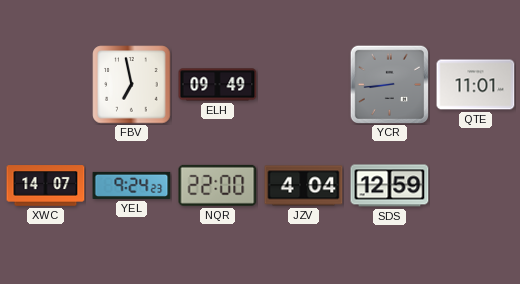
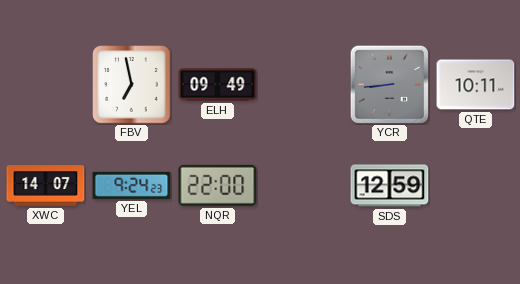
QTE: 11:01 -> 10:11 (476, 85)
JZV: 4:04 -> none (304, 186)
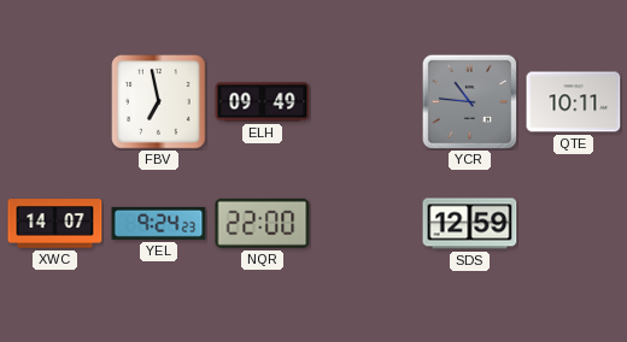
YCR: 8:44 -> 10:46 (469, 101)
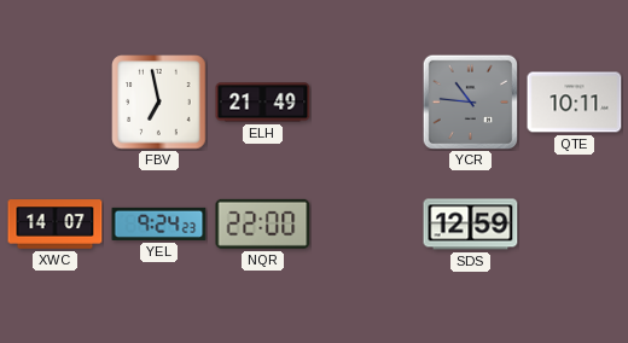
ELH: 09:49 -> 21:49 (263, 103)
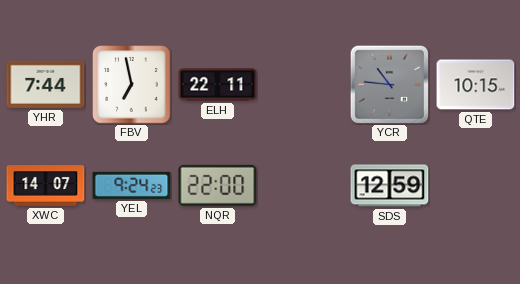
YHR: none -> 7:44 (46, 84)
ELH: 21:49 -> 22:11 (218, 85)
QTE: 10:11 -> 10:15 (476, 85)
